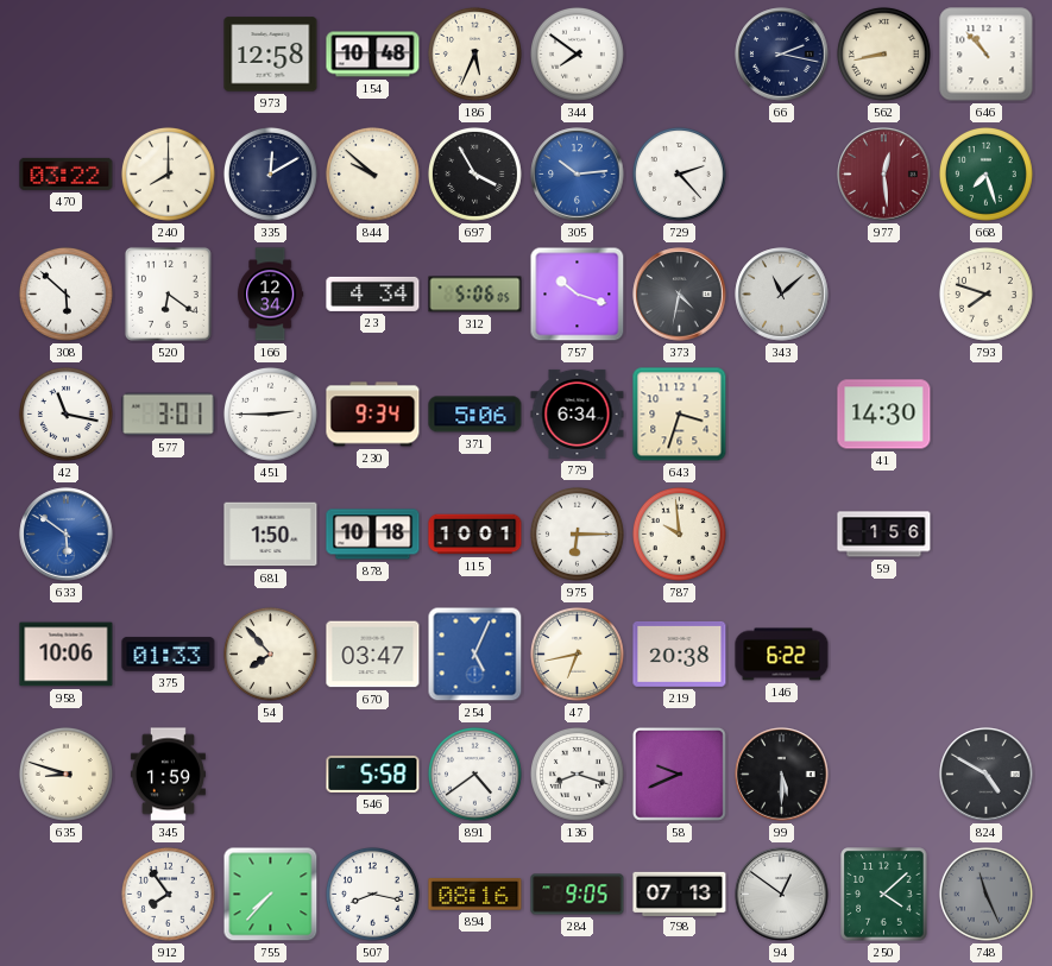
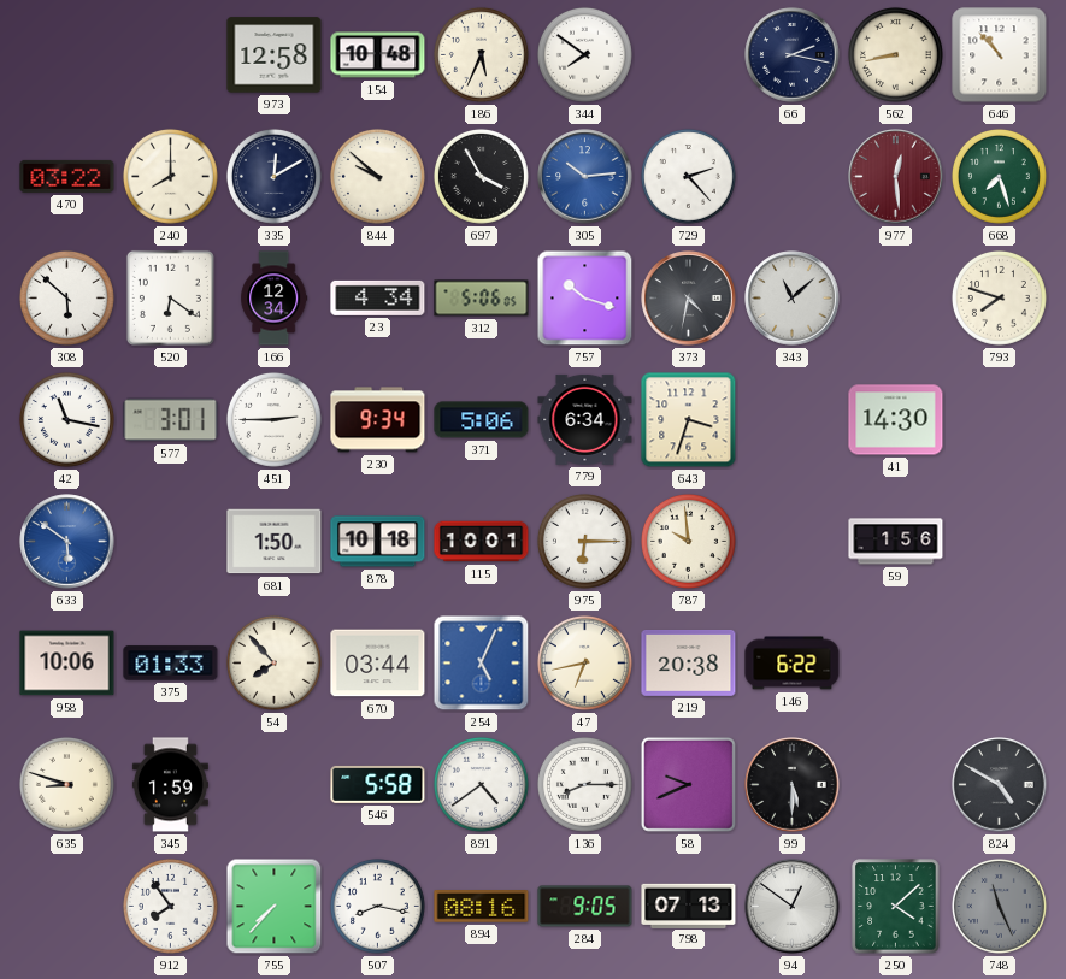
670: 03:47 -> 03:44 (378, 664)
136: 8:18 -> 8:15 (584, 784)
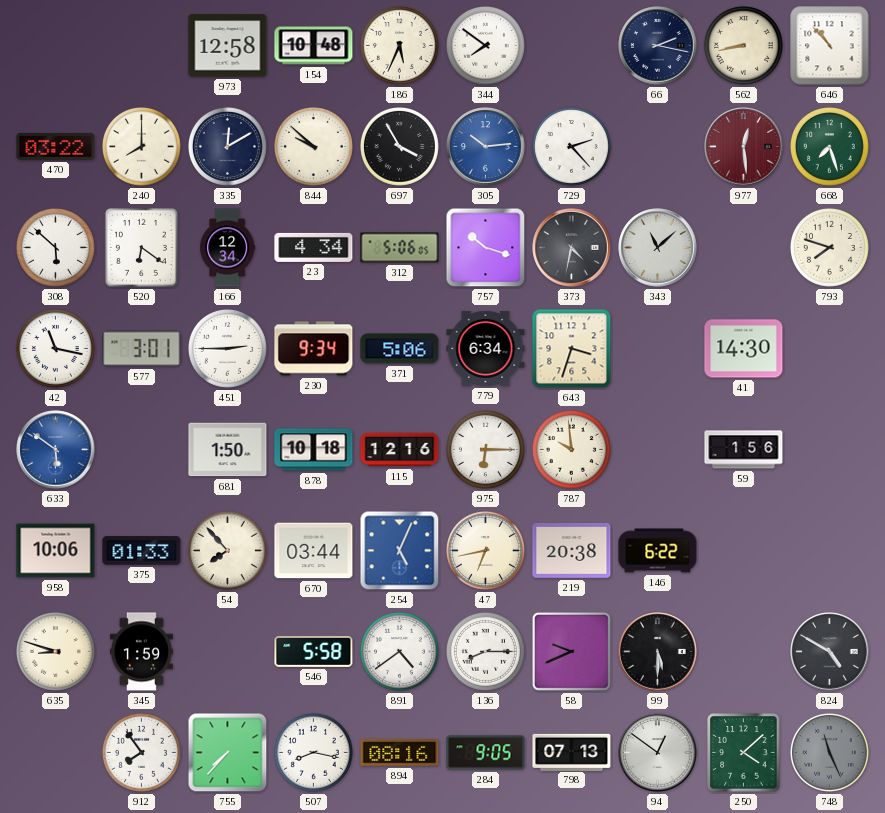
115: 10:01 -> 12:16 (400, 450)
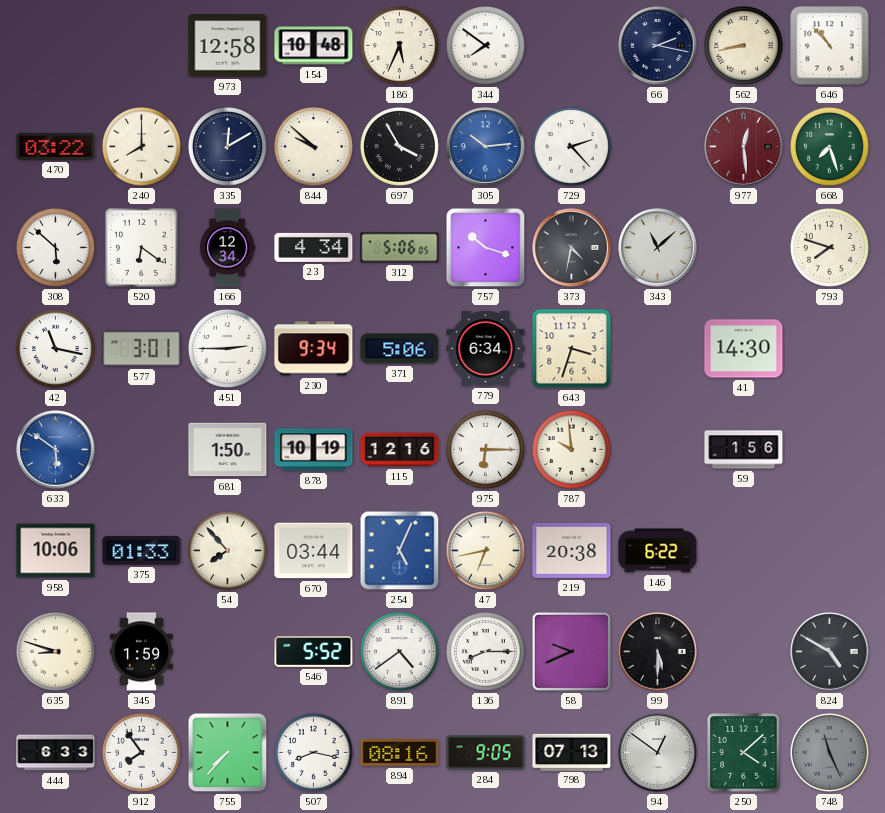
878: 10:18 -> 10:19 (314, 450)
546: 5:58 -> 5:52 (314, 651)
444: none -> 6:33 (56, 753)
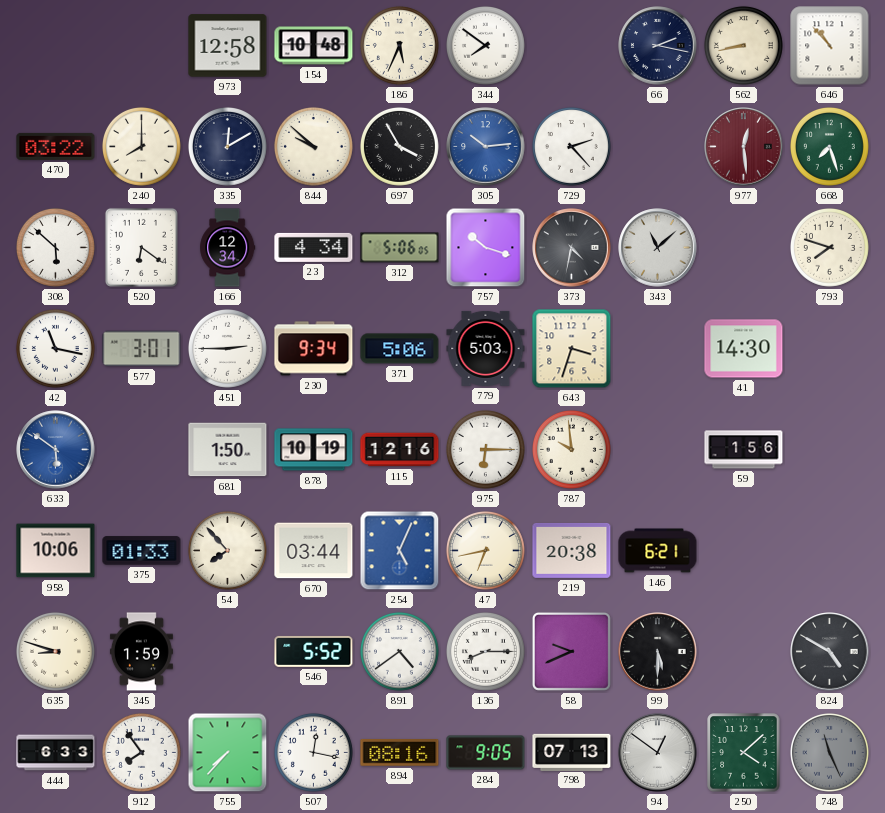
779: 6:34 -> 5:03 (486, 348)
146: 6:22 -> 6:21 (658, 551)
507: 8:17 -> 12:17 (313, 752)
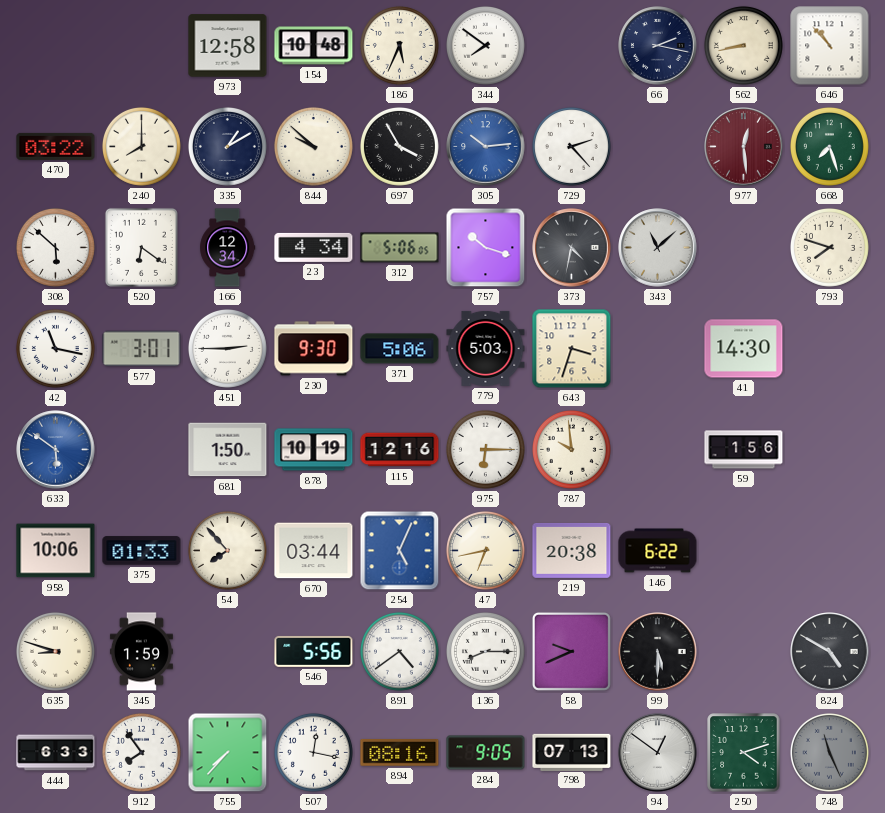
335: 12:10 -> 1:10 (227, 146)
230: 9:34 -> 9:30 (314, 349)
146: 6:21 -> 6:22 (658, 551)
546: 5:52 -> 5:56 (314, 651)
250: 4:08 -> 4:12 (744, 753)
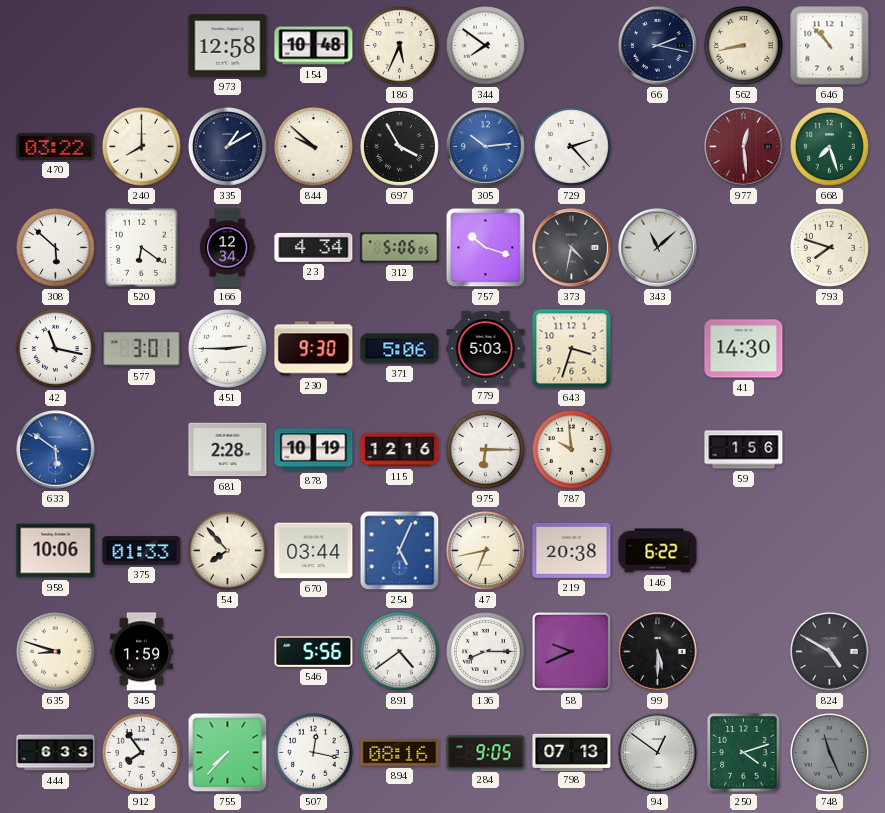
681: 1:50 -> 2:28 (228, 450)
